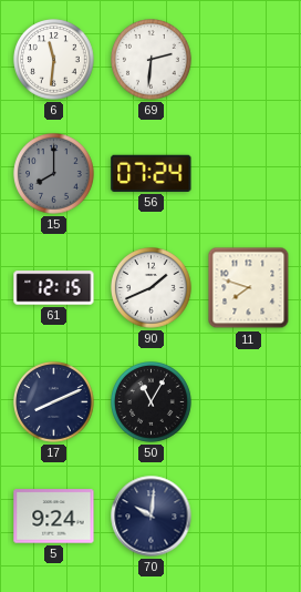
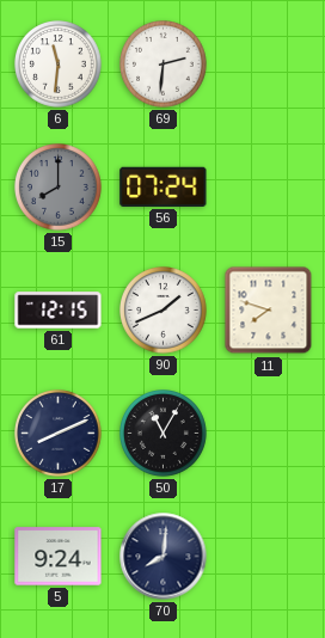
70: 10:01 -> 8:01 (164, 557)
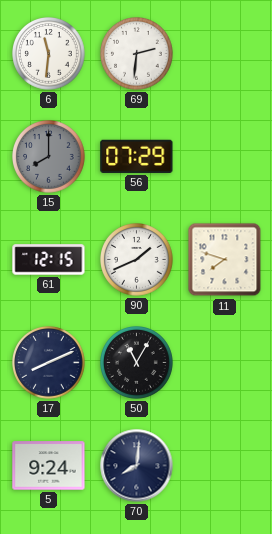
56: 07:24 -> 07:29 (137, 156)
